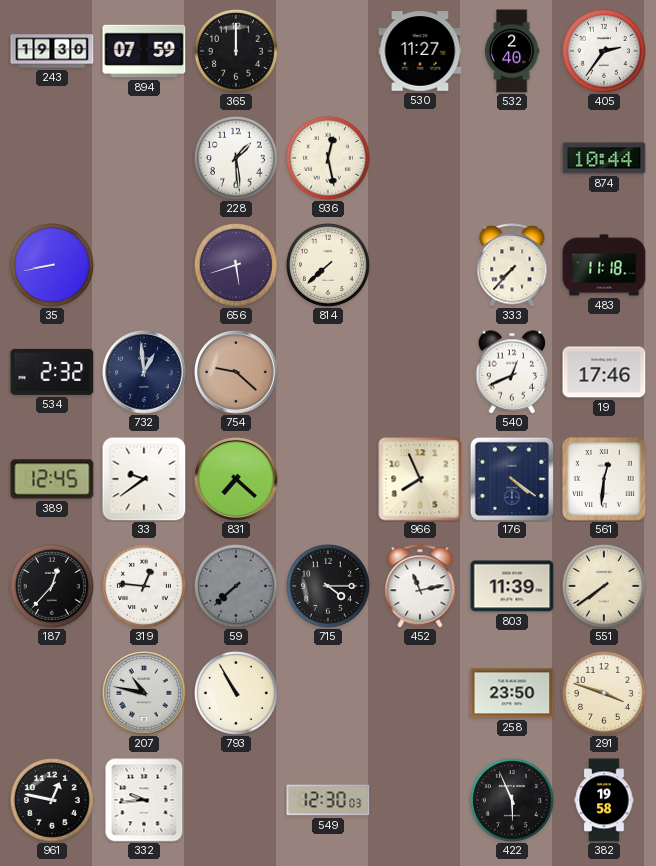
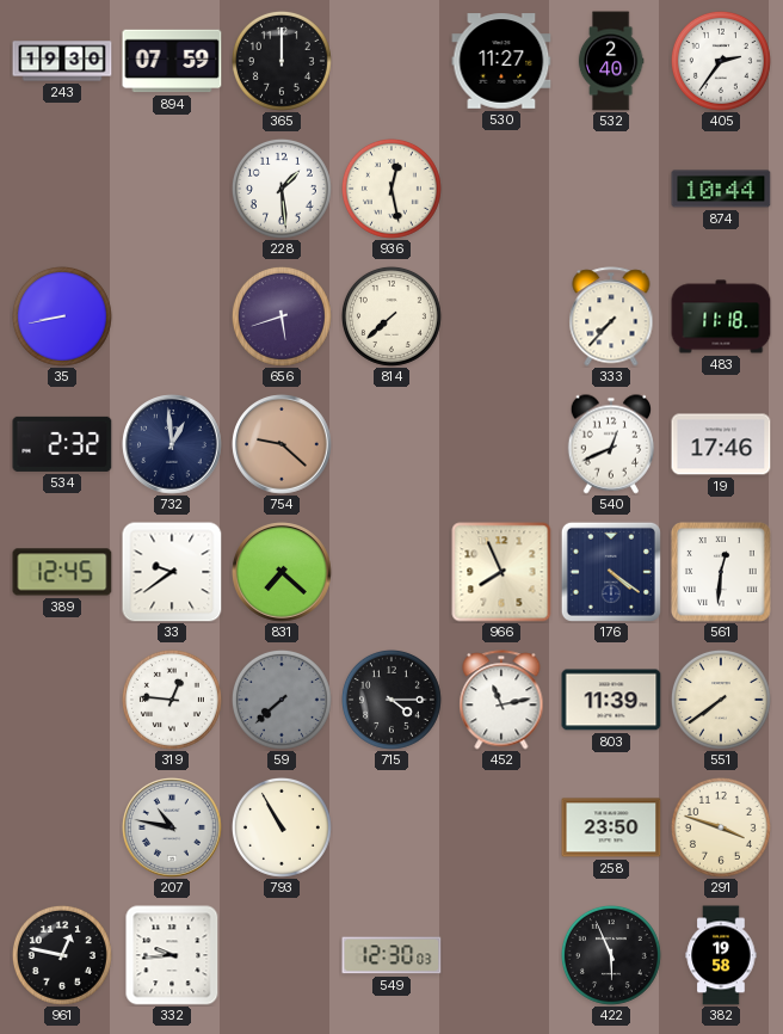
187: 12:37 -> none (52, 586)
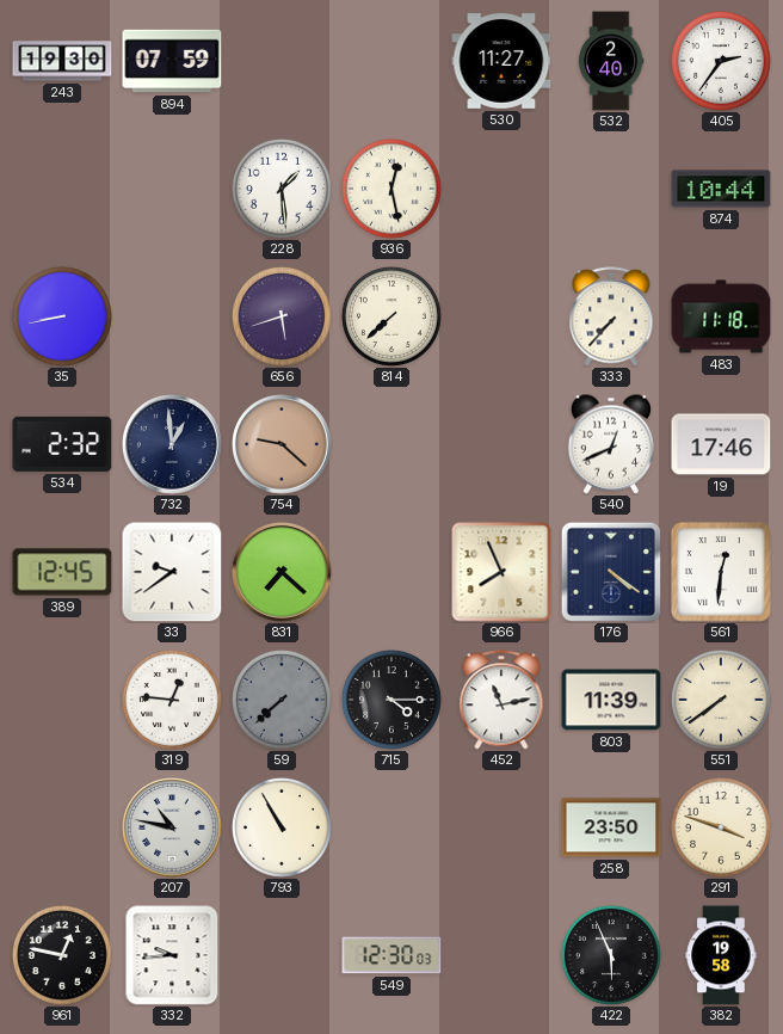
365: 12:00 -> none (282, 61)
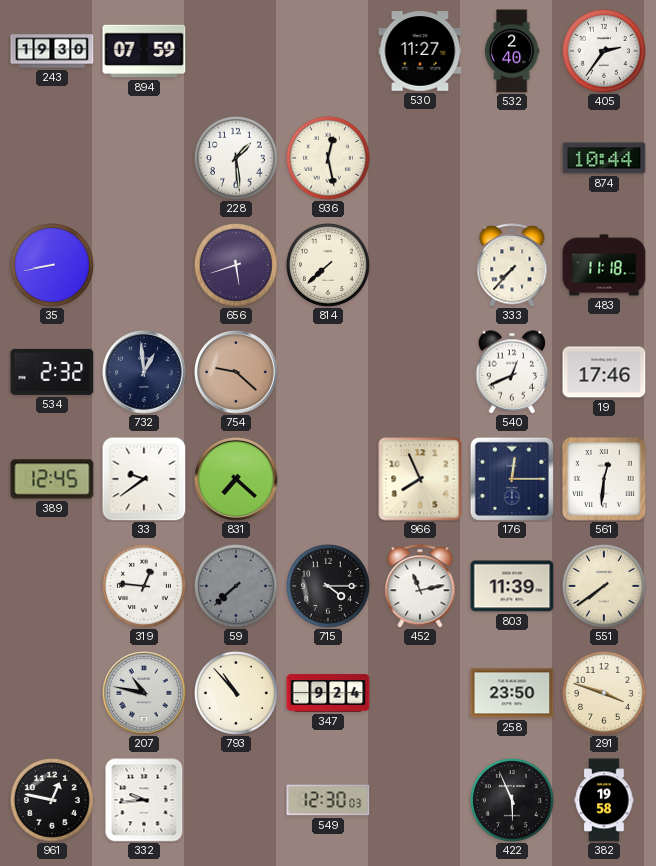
176: 4:21 -> 12:15 (512, 479)
793: 10:55 -> 10:53 (236, 693)
347: none -> 9:24 (328, 693)
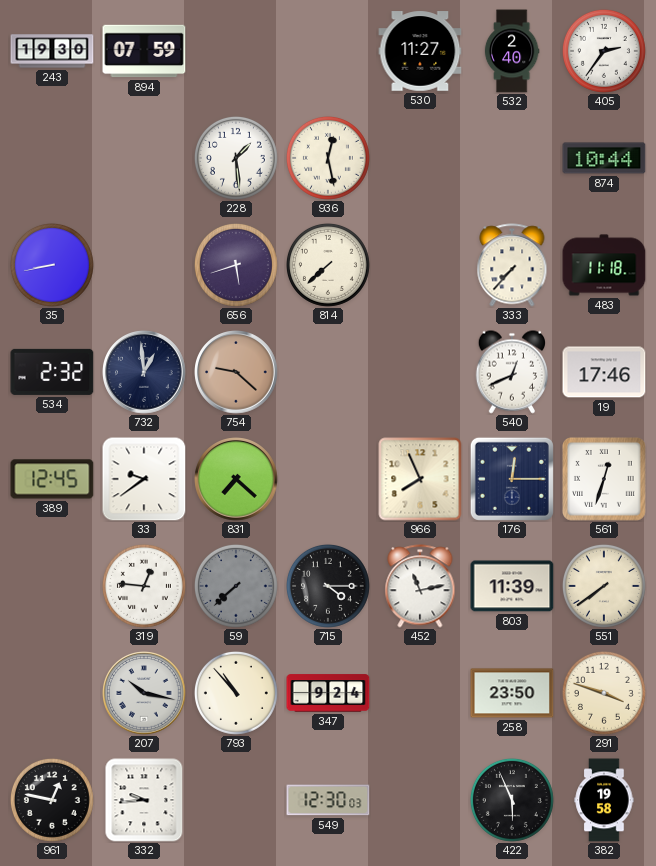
561: 12:31 -> 12:33 (604, 479)
207: 10:47 -> 10:17 (144, 693)
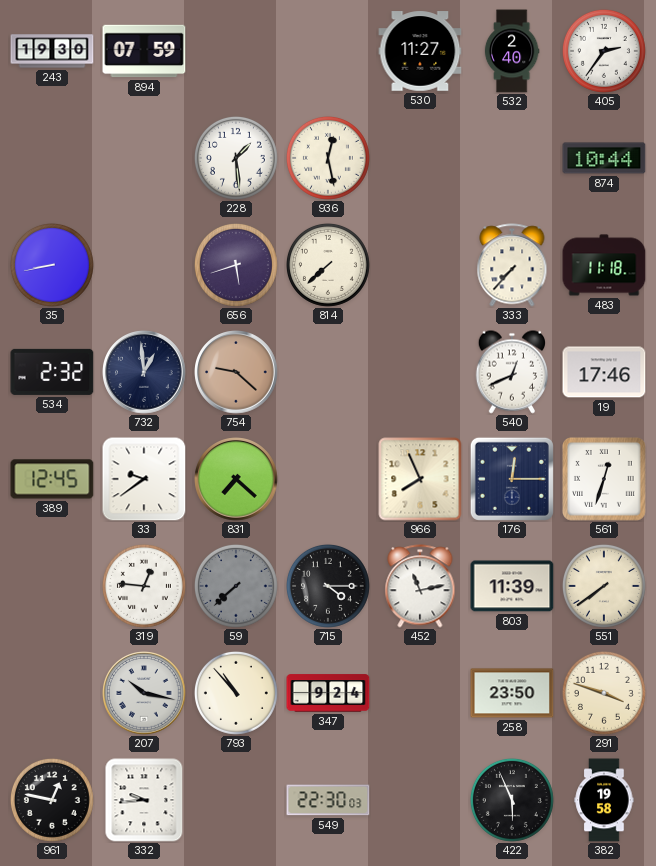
549: 12:30 -> 22:30 (328, 800)
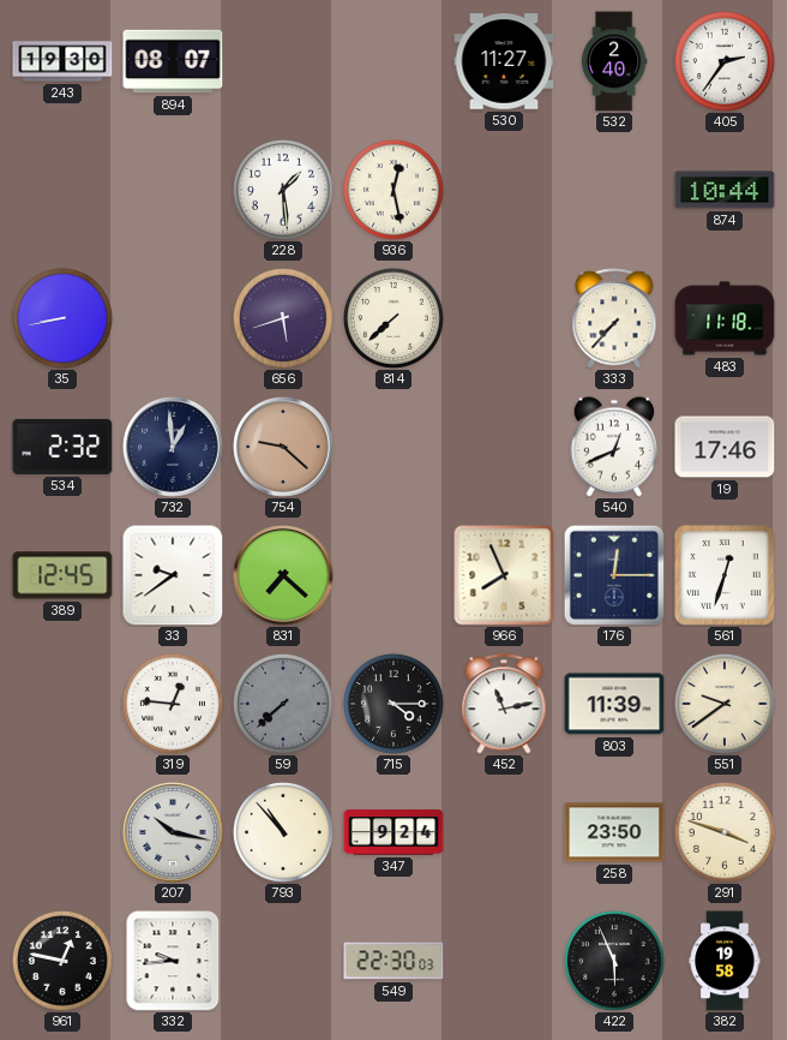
894: 07:59 -> 08:07 (173, 61)
551: 7:39 -> 9:39 (725, 704)
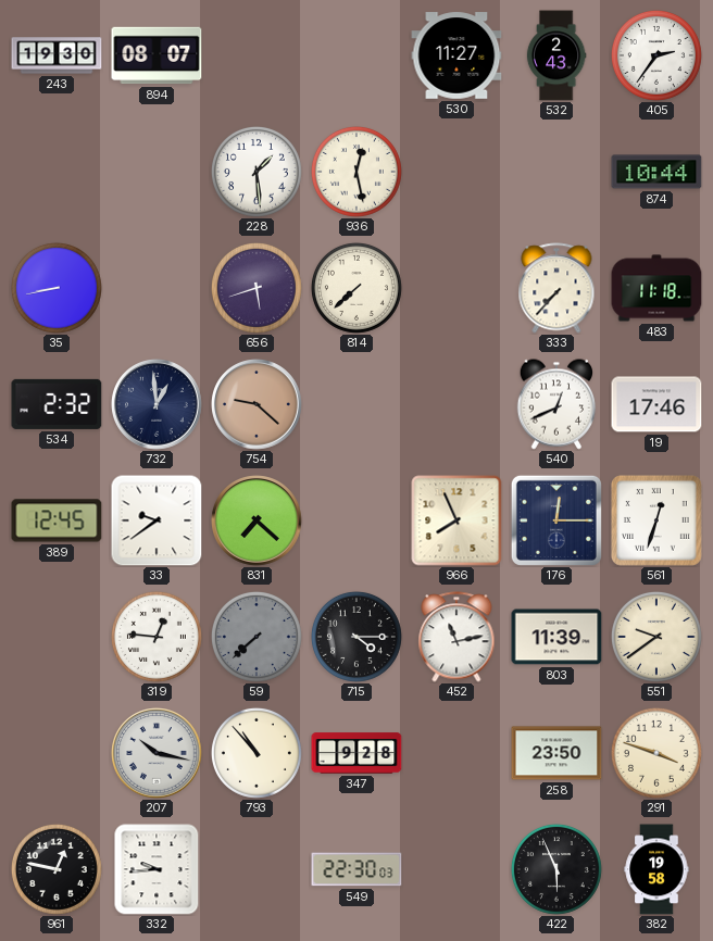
532: 2:40 -> 2:43 (556, 55)
347: 9:24 -> 9:28 (356, 753)
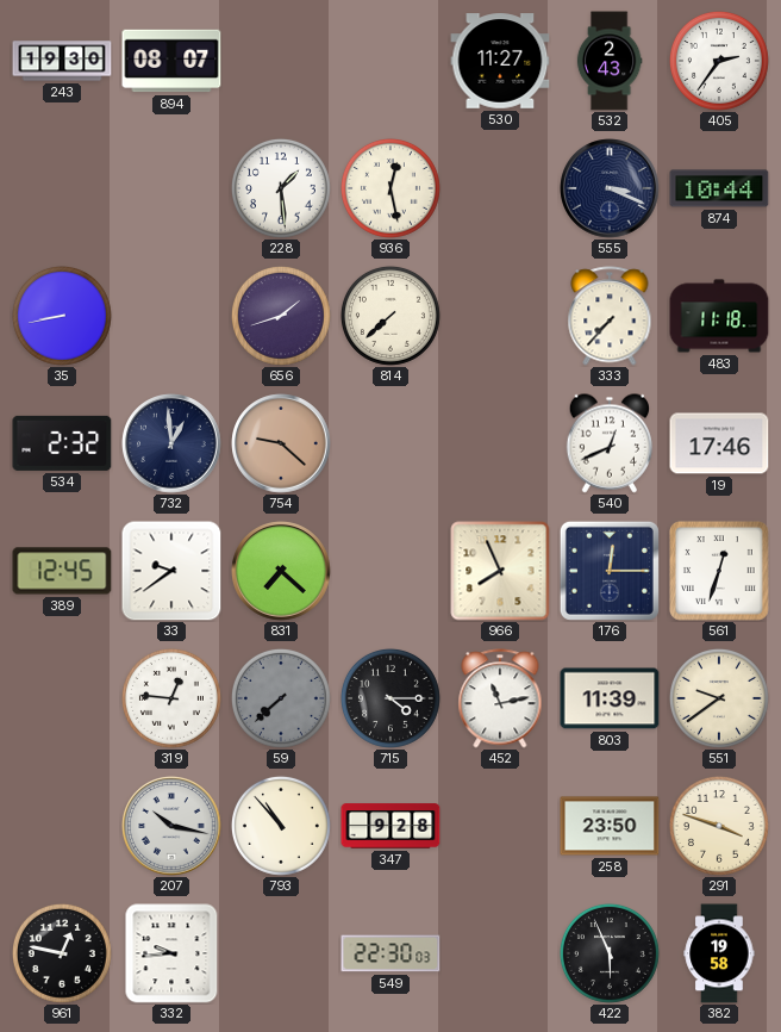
555: none -> 3:19 (610, 188)
656: 5:42 -> 1:42 (281, 316)
